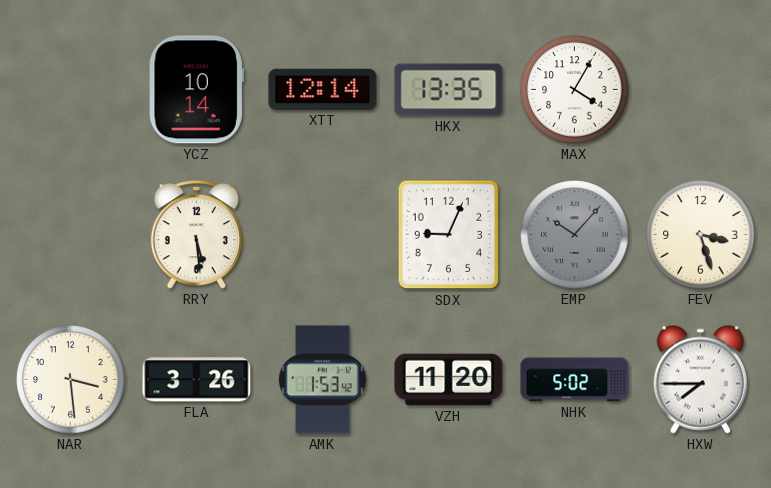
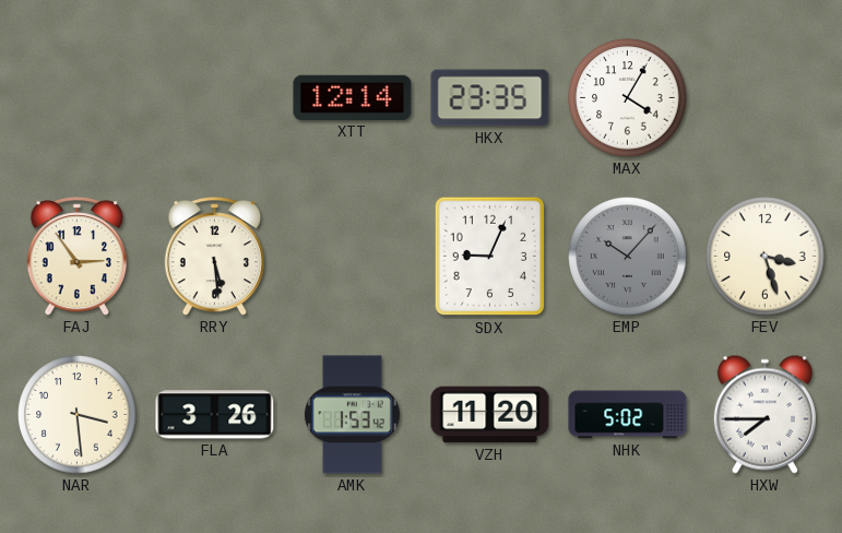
YCZ: 10:14 -> none (196, 90)
HKX: 13:35 -> 23:35 (490, 98)
FAJ: none -> 2:54 (76, 257)
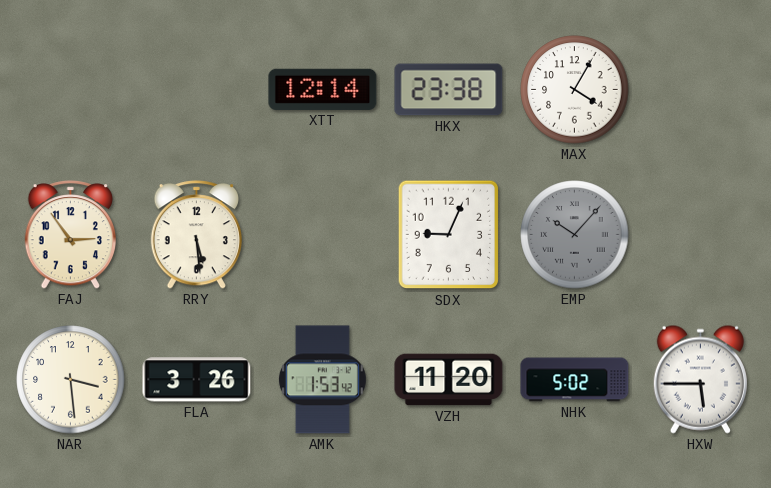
HKX: 23:35 -> 23:38 (449, 90)
FEV: 3:27 -> none (766, 257)
HXW: 7:45 -> 5:45 (700, 379)
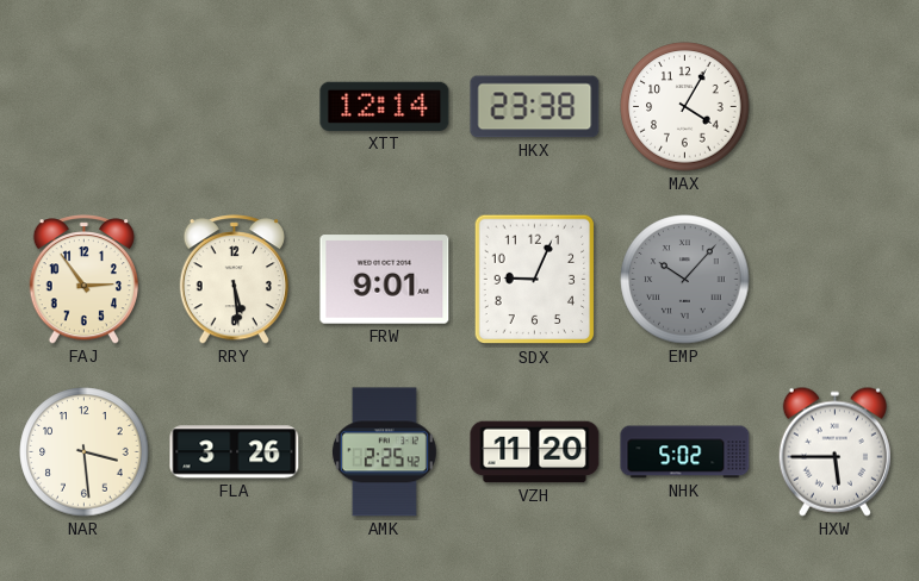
FRW: none -> 9:01 (385, 280)
AMK: 1:53 -> 2:25 (384, 452)
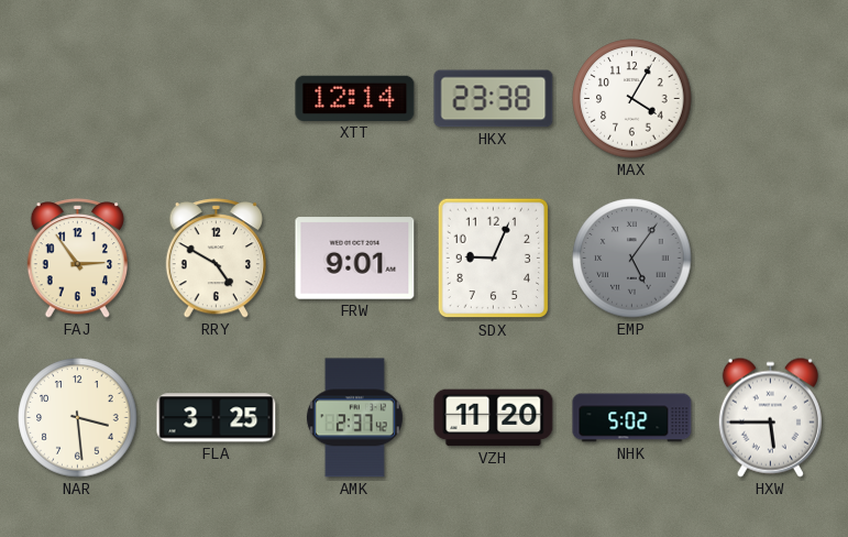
RRY: 5:29 -> 4:50 (216, 259)
EMP: 10:07 -> 5:06 (632, 259)
FLA: 3:26 -> 3:25 (217, 418)
AMK: 2:25 -> 2:37 (354, 418)
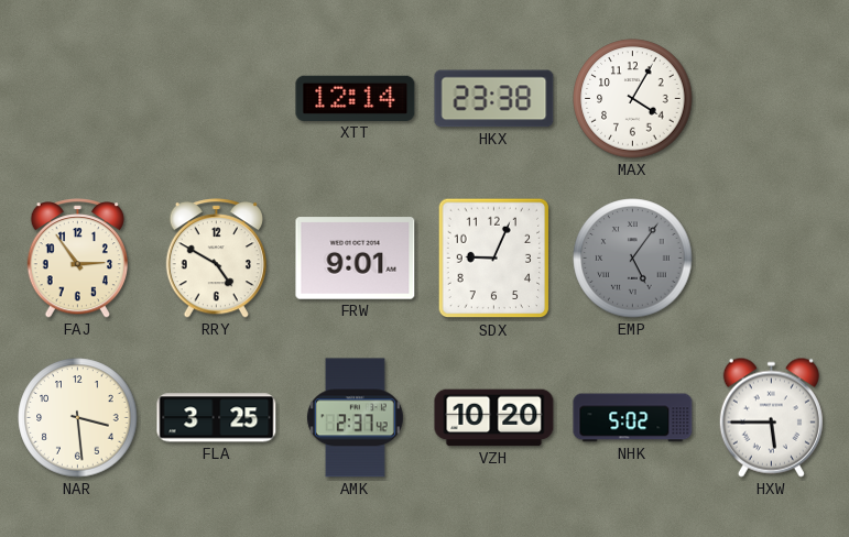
VZH: 11:20 -> 10:20 (494, 418)
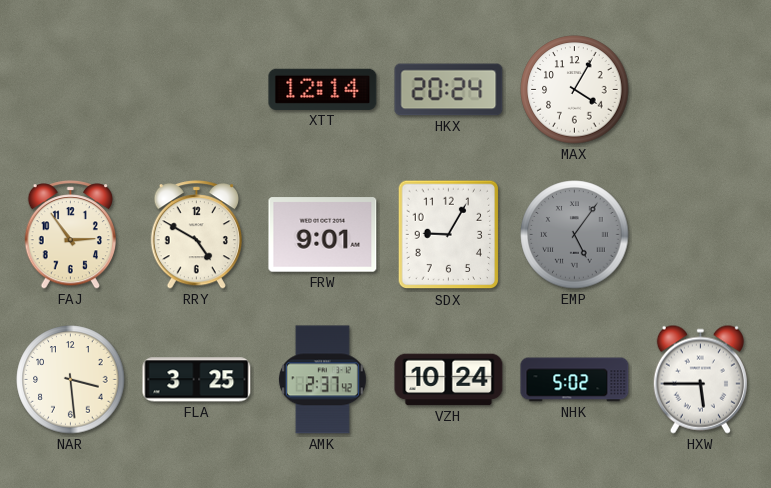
HKX: 23:38 -> 20:24 (449, 90)
SDX: 9:04 -> 9:05 (449, 235)
VZH: 10:20 -> 10:24 (449, 380)
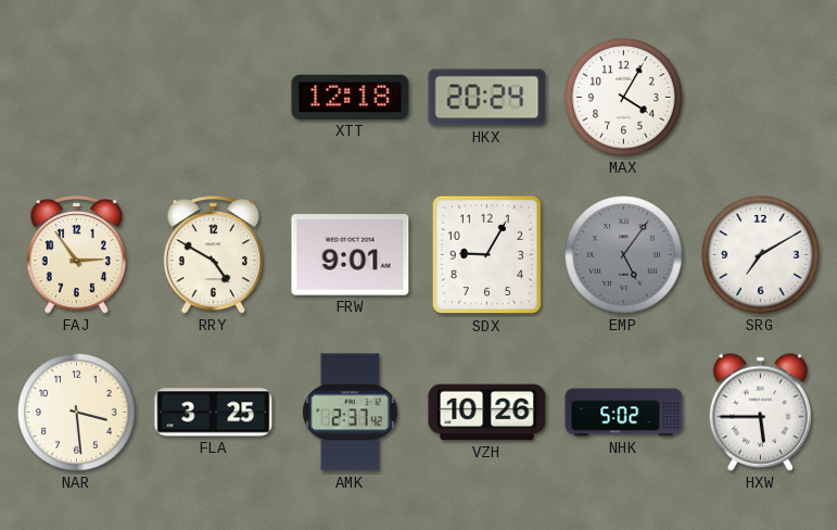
XTT: 12:14 -> 12:18 (351, 97)
SRG: none -> 7:10 (761, 255)
VZH: 10:24 -> 10:26 (487, 413)
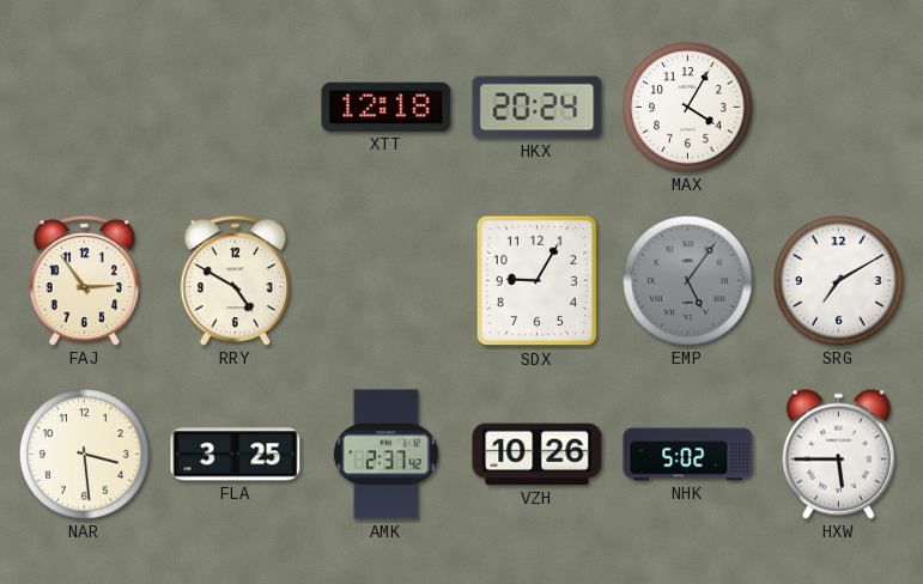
FRW: 9:01 -> none (351, 255)
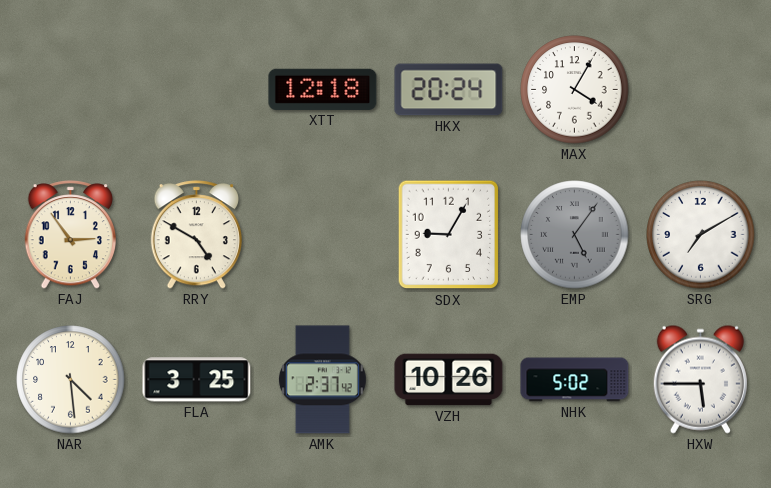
NAR: 3:29 -> 4:29 (71, 380)
